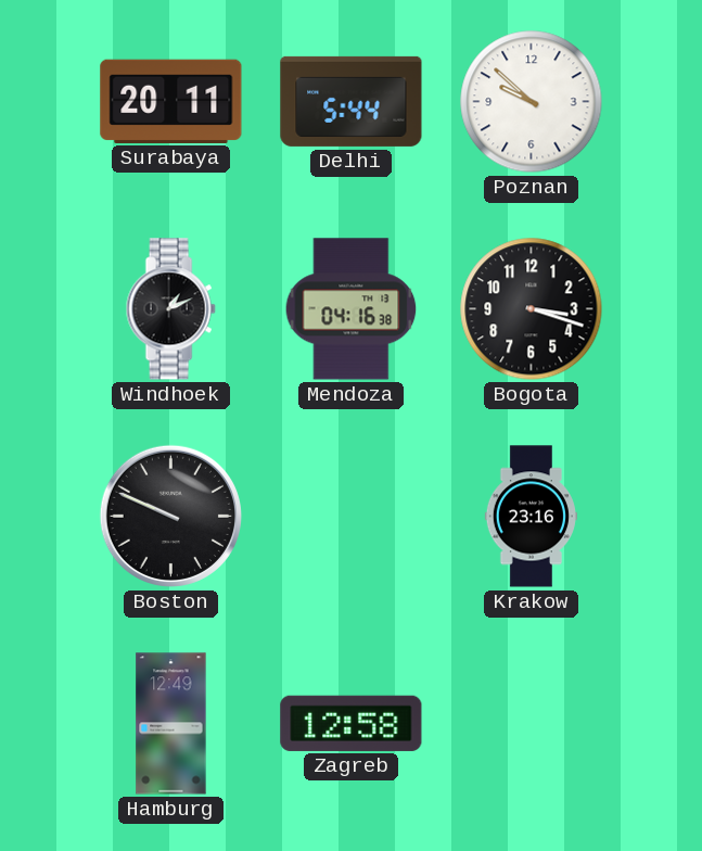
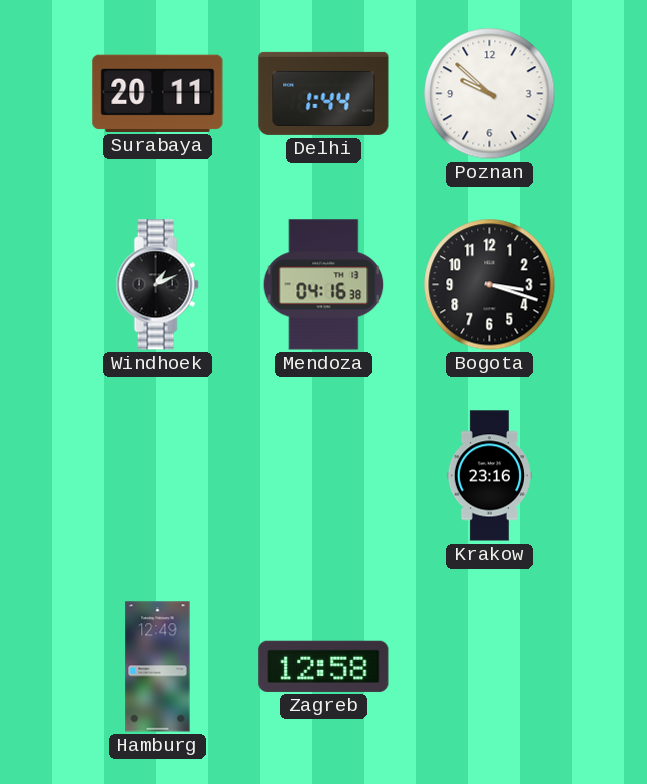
Delhi: 5:44 -> 1:44 (324, 93)
Boston: 9:49 -> none (170, 516)
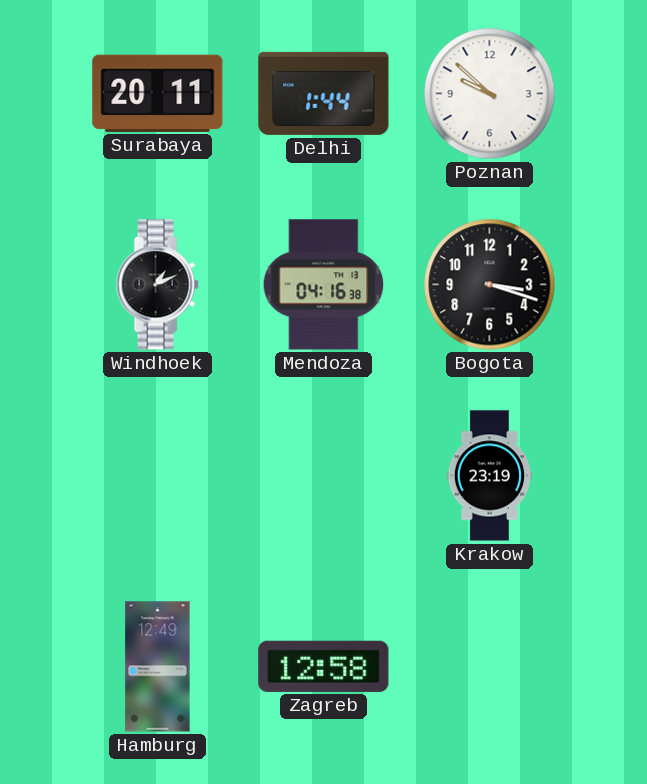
Krakow: 23:16 -> 23:19 (489, 476)
